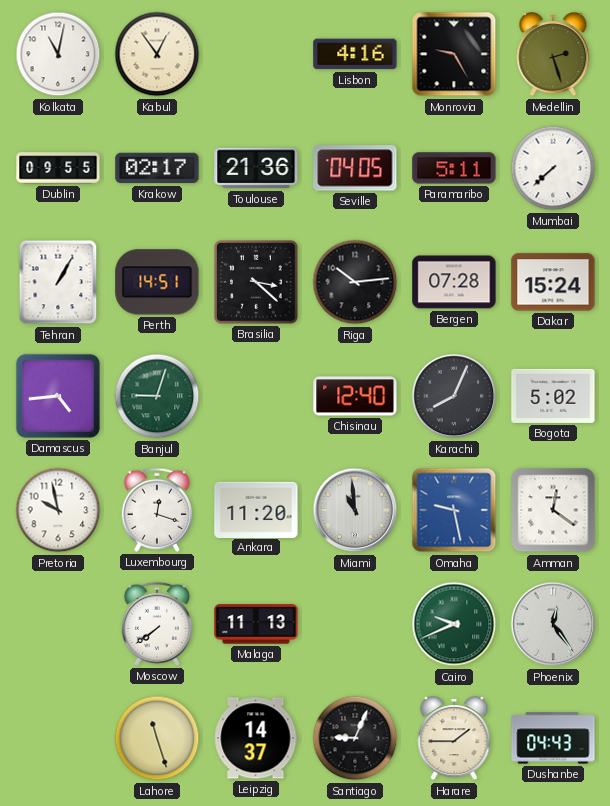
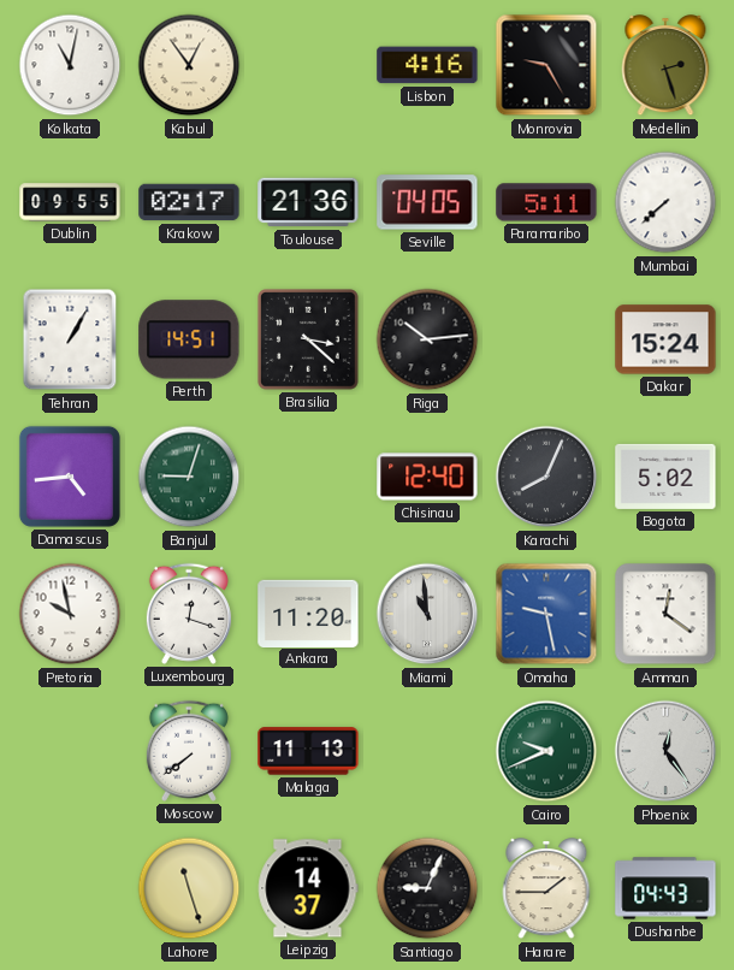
Bergen: 07:28 -> none (454, 282)
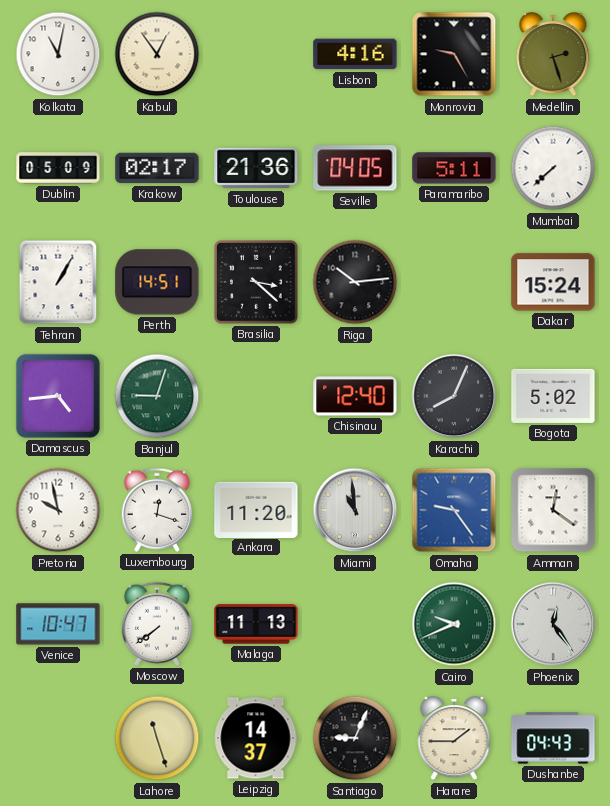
Dublin: 09:55 -> 05:09 (58, 168)
Omaha: 9:28 -> 9:24 (454, 510)
Venice: none -> 10:47 (58, 624)
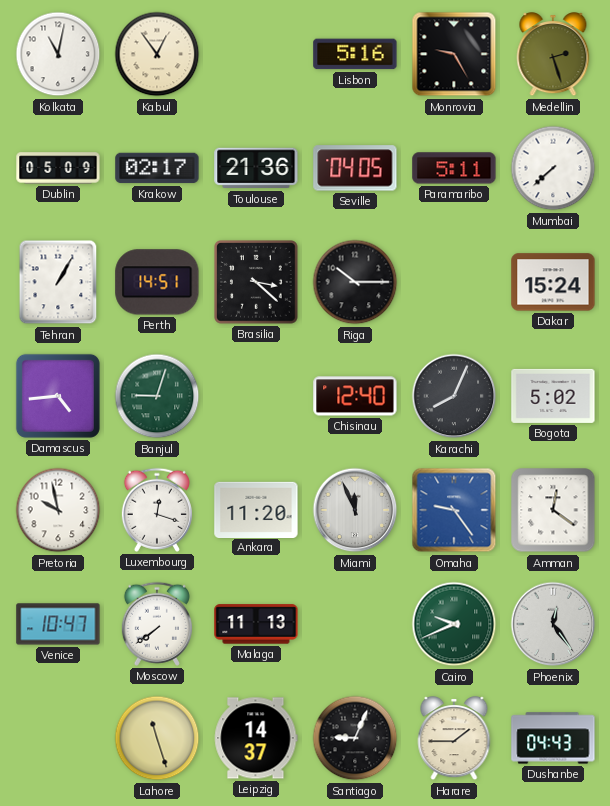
Lisbon: 4:16 -> 5:16 (355, 54)
Riga: 10:14 -> 10:15 (355, 282)
Miami: 10:59 -> 11:56 (355, 510)
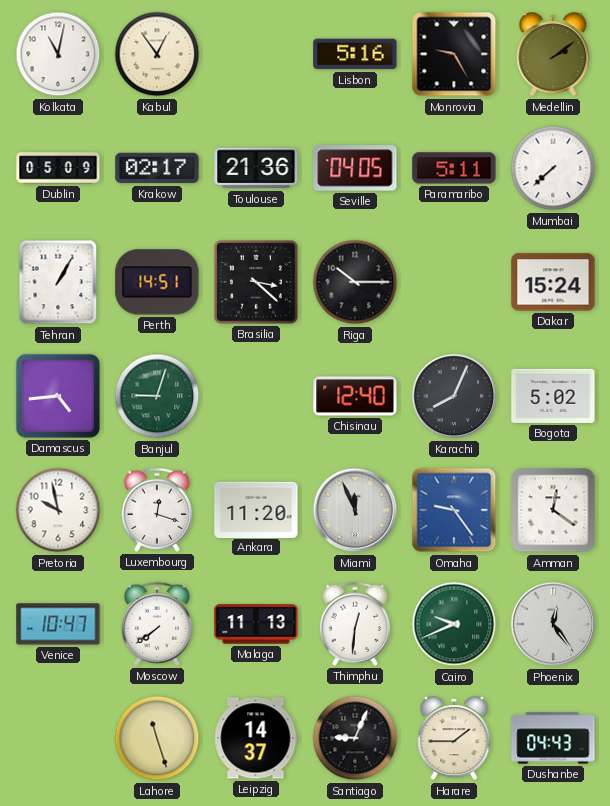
Medellin: 2:27 -> 2:09 (553, 55)
Thimphu: none -> 12:31 (355, 624)
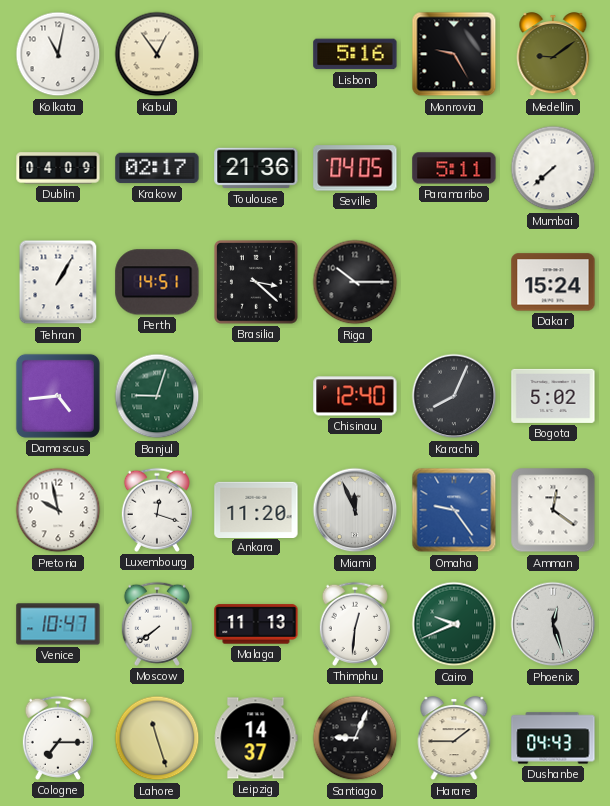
Medellin: 2:09 -> 9:09 (553, 55)
Dublin: 05:09 -> 04:09 (58, 168)
Phoenix: 12:24 -> 12:27 (553, 624)
Cologne: none -> 7:15 (58, 738)
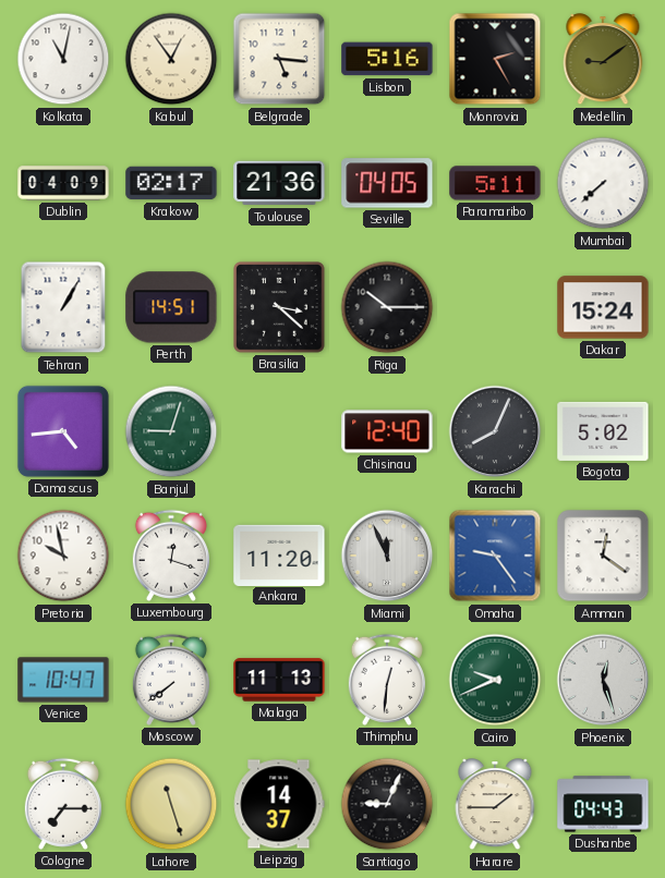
Belgrade: none -> 5:16 (279, 59)
Monrovia: 9:25 -> 2:25 (495, 59)
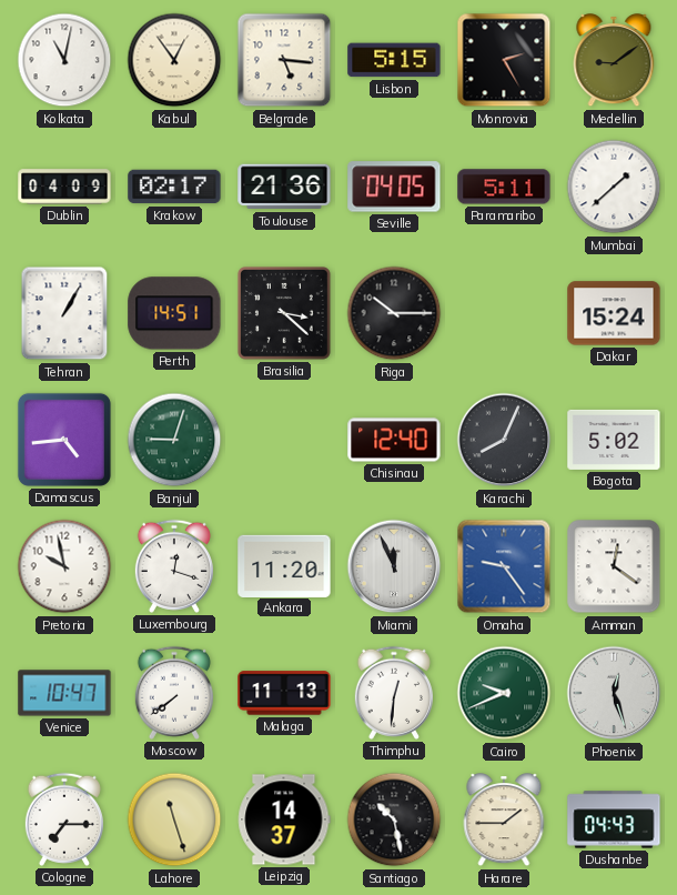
Lisbon: 5:16 -> 5:15 (394, 60)
Mumbai: 7:38 -> 1:38 (614, 187)
Santiago: 9:04 -> 10:28 (394, 819)
